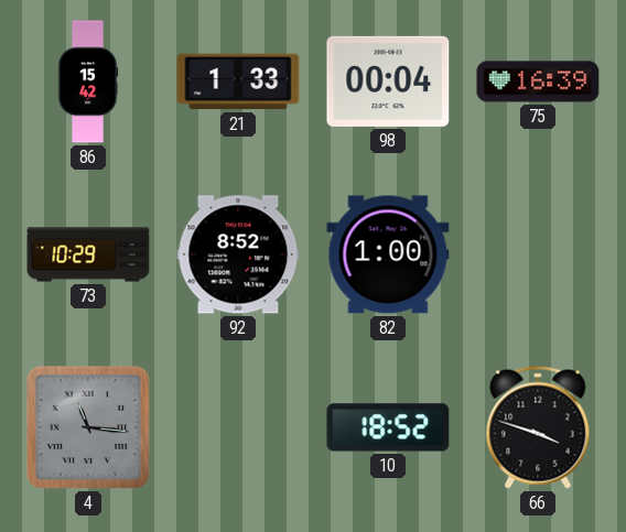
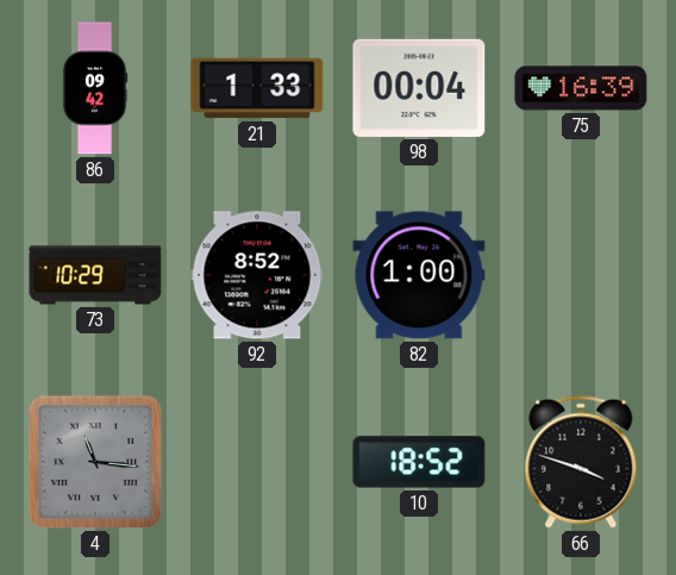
86: 15:42 -> 09:42 (95, 88)
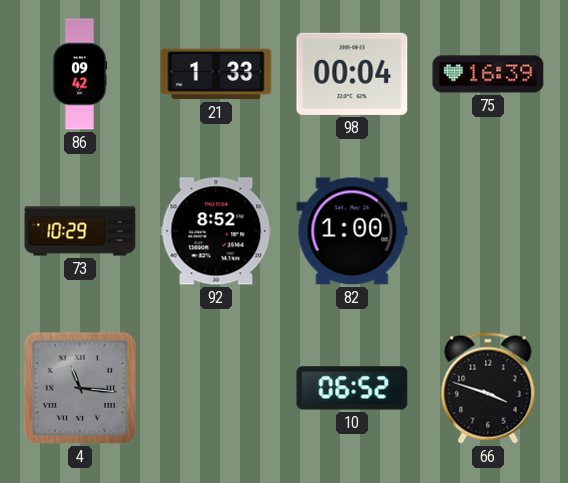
10: 18:52 -> 06:52 (352, 388)
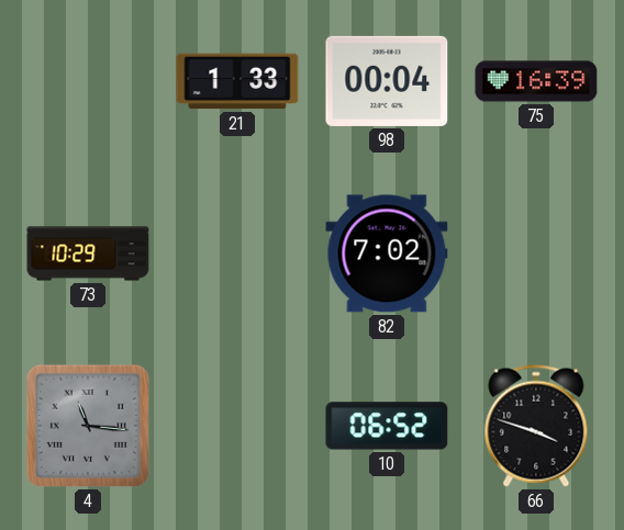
86: 09:42 -> none (80, 74)
92: 8:52 -> none (216, 231)
82: 1:00 -> 7:02 (387, 253)
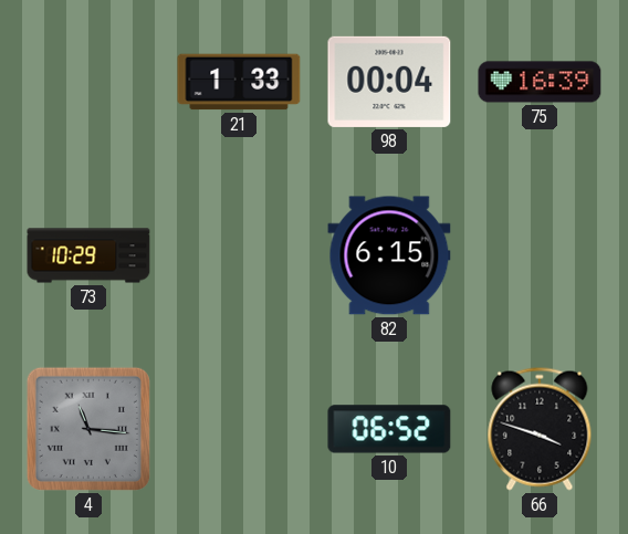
82: 7:02 -> 6:15 (389, 255)
